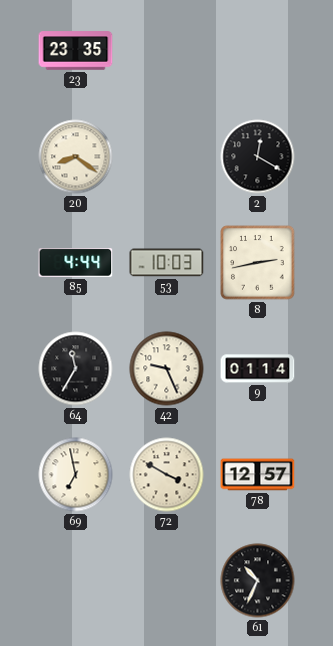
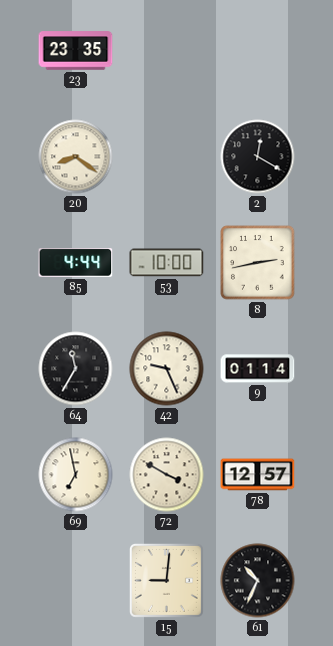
53: 10:03 -> 10:00 (167, 263)
15: none -> 9:01 (166, 580)
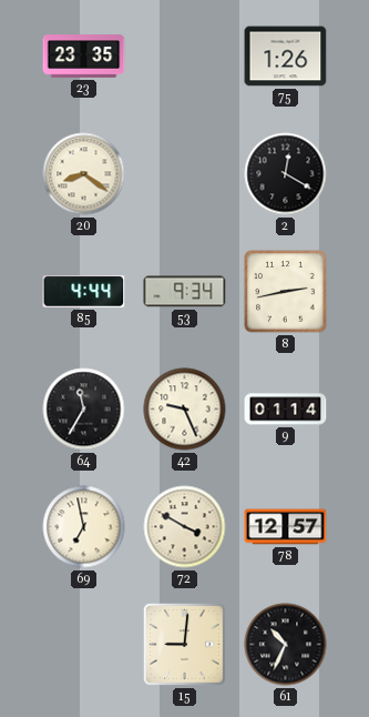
75: none -> 1:26 (286, 57)
53: 10:00 -> 9:34 (185, 292)
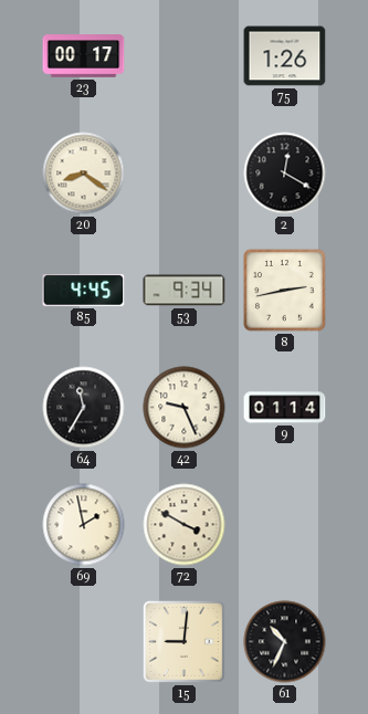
23: 23:35 -> 00:17 (84, 56)
85: 4:44 -> 4:45 (84, 291)
69: 6:58 -> 1:58 (84, 525)
78: 12:57 -> none (286, 527)
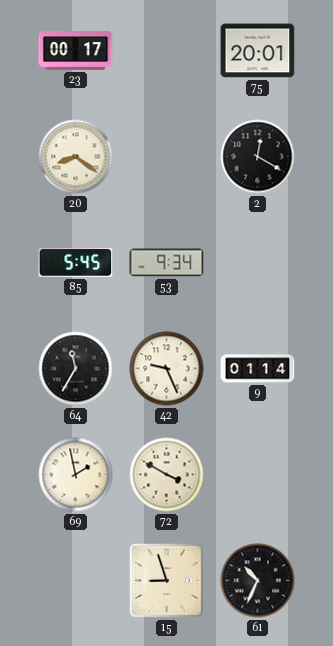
75: 1:26 -> 20:01 (258, 51)
85: 4:45 -> 5:45 (76, 263)
8: 2:43 -> none (285, 291)
15: 9:01 -> 8:57 (166, 580)
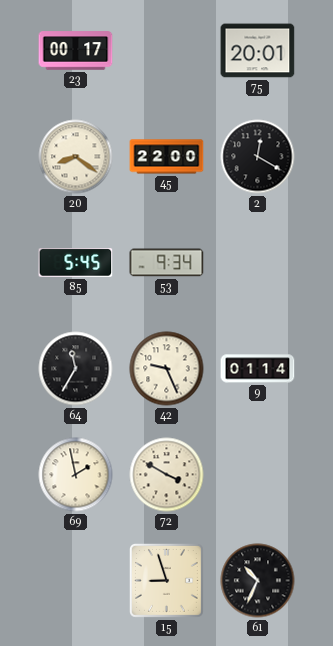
45: none -> 22:00 (167, 157)
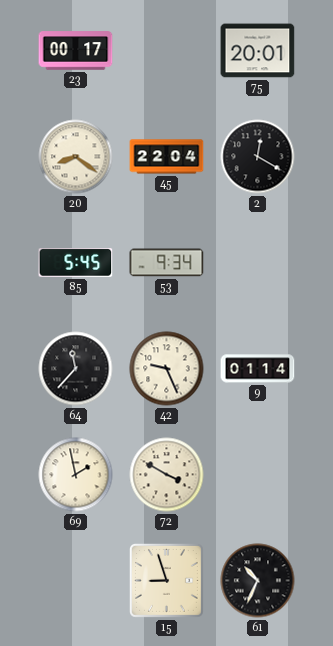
45: 22:00 -> 22:04 (167, 157)
64: 11:35 -> 11:37 (76, 369)
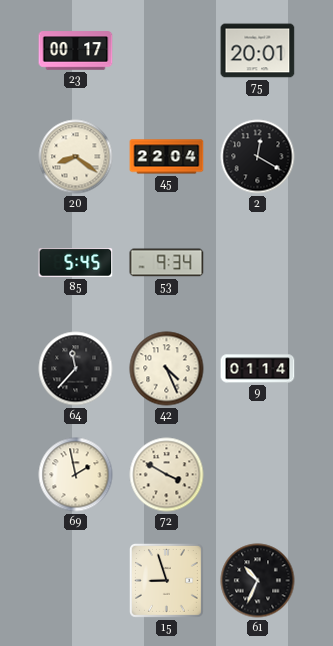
42: 9:26 -> 4:26 (167, 369)
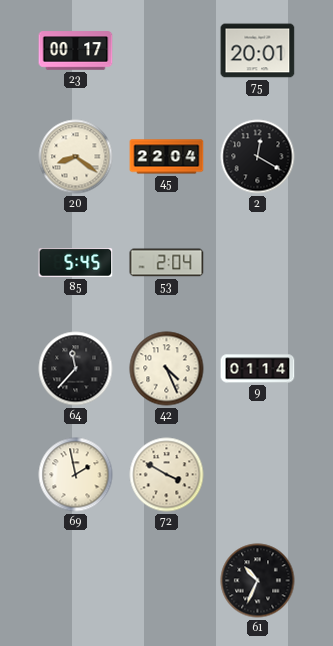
53: 9:34 -> 2:04 (167, 263)
15: 8:57 -> none (166, 580)
